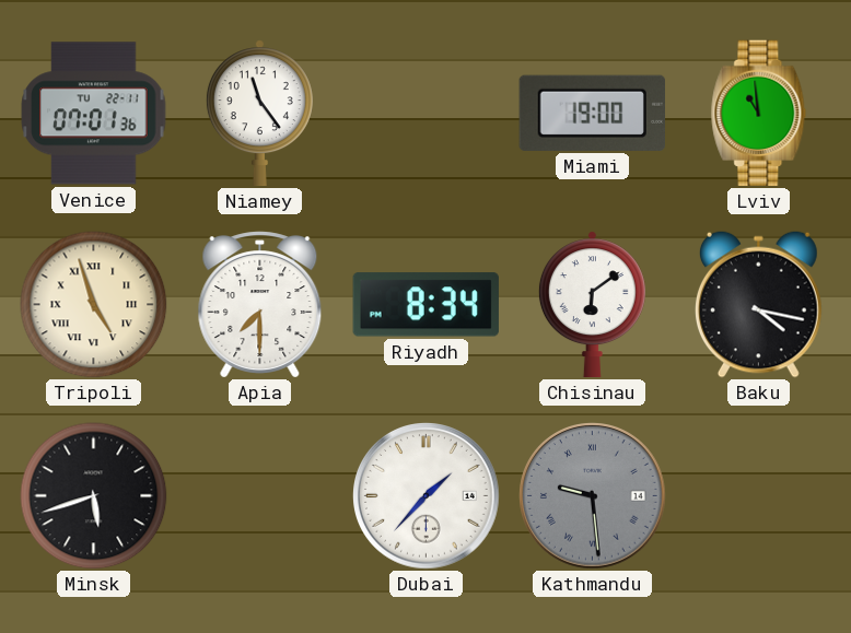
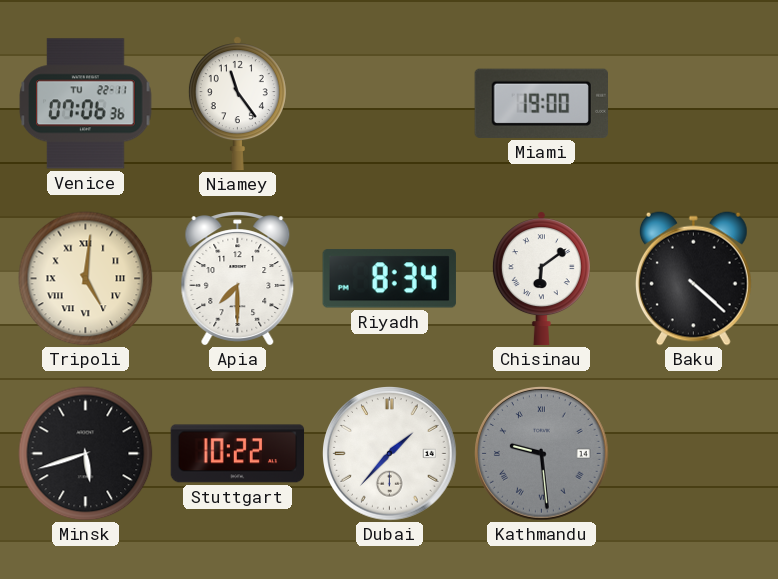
Venice: 07:01 -> 07:06 (86, 104)
Lviv: 10:59 -> none (759, 114)
Tripoli: 4:57 -> 5:01 (86, 279)
Baku: 4:17 -> 4:22 (693, 278)
Stuttgart: none -> 10:22 (238, 454)
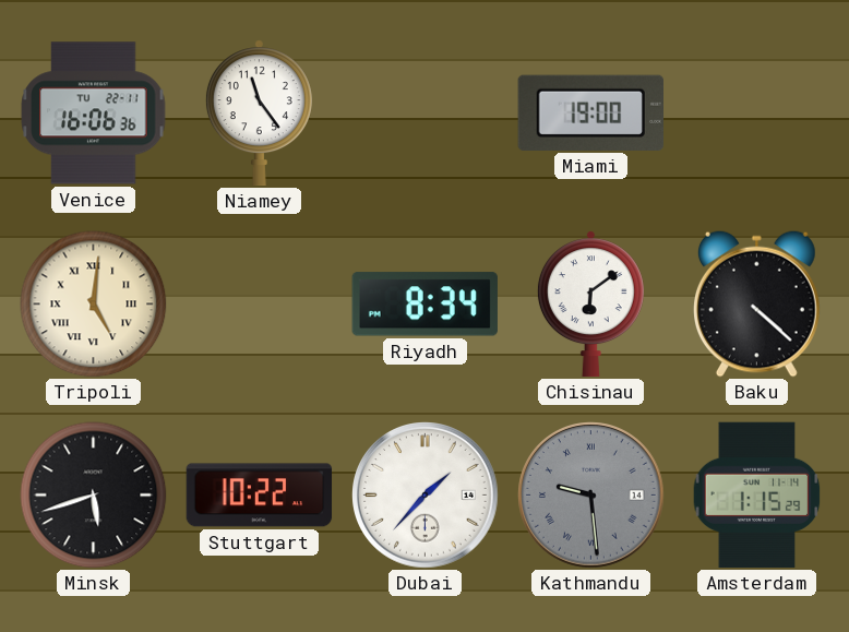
Venice: 07:06 -> 16:06 (94, 114)
Apia: 7:30 -> none (238, 279)
Amsterdam: none -> 1:15 (757, 496)
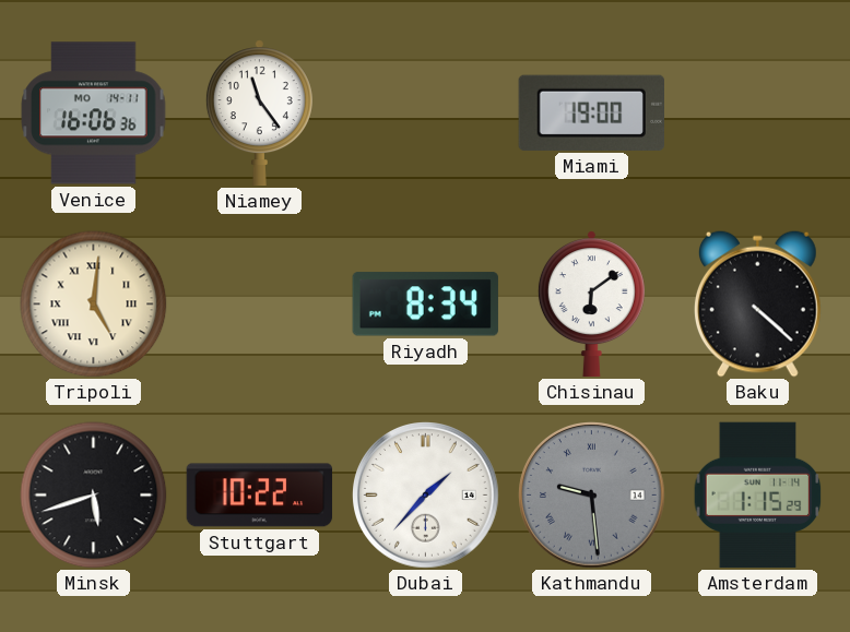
Venice date: TU 22-11 -> MO 14-11 (94, 114)
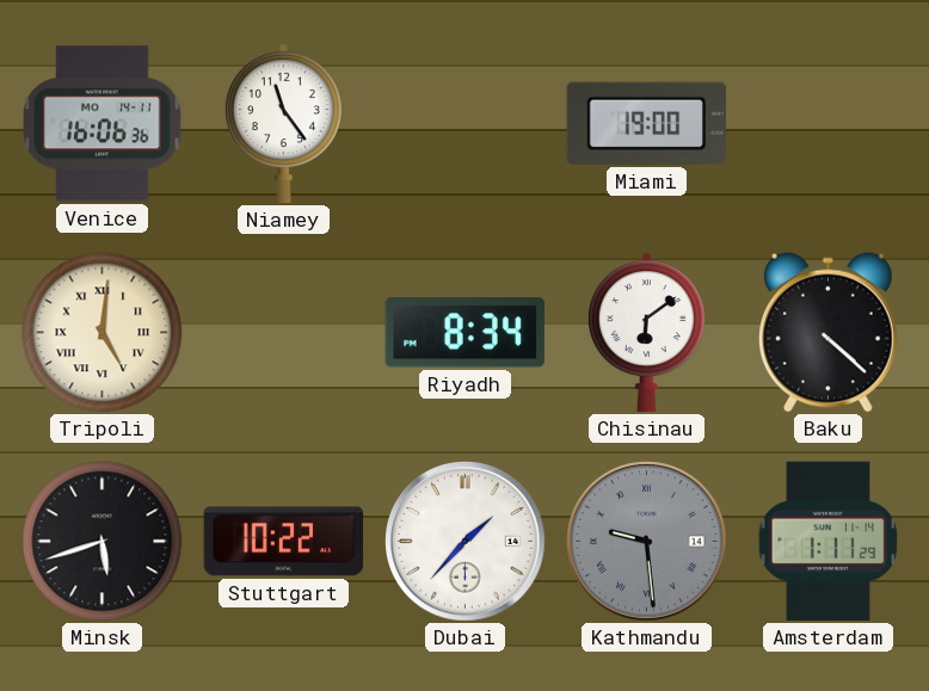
Amsterdam: 1:15 -> 1:11 (829, 542)
